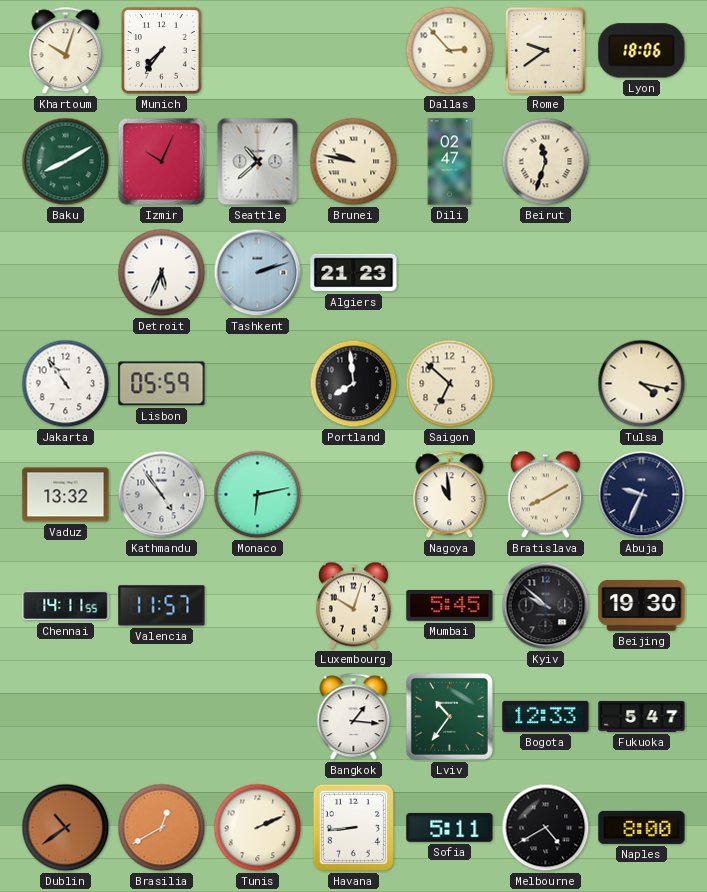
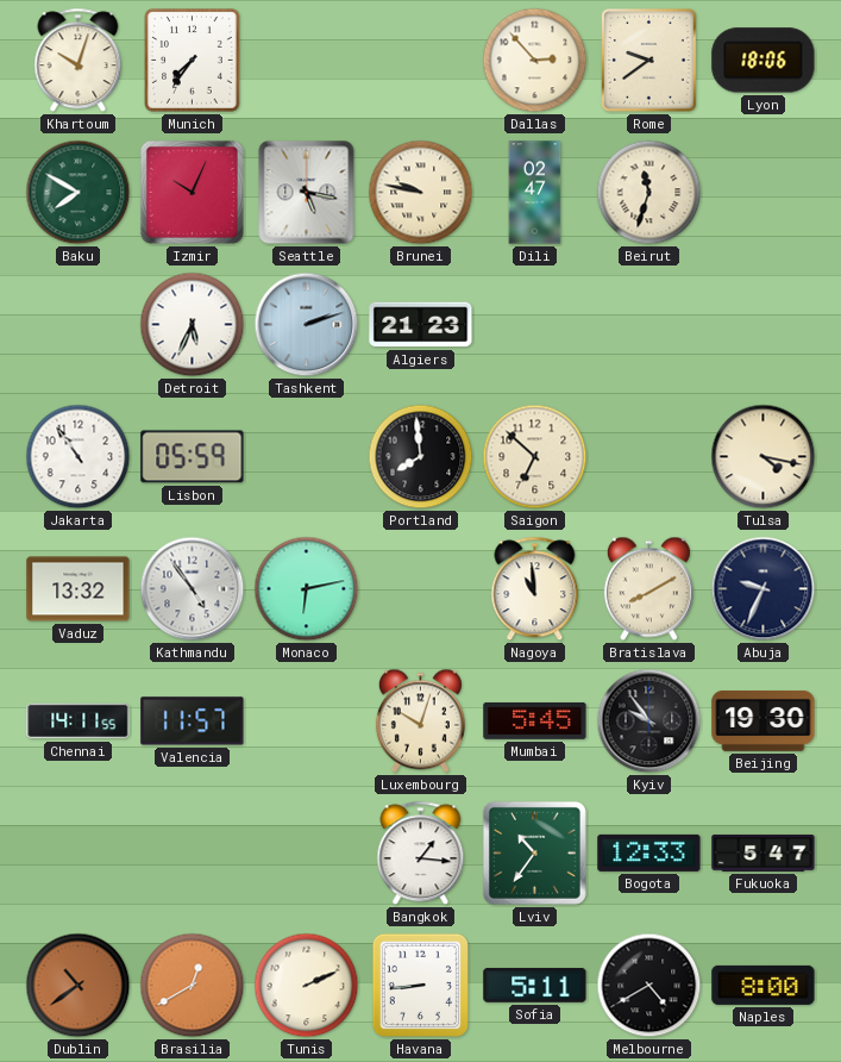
Baku: 8:10 -> 7:50 (79, 193)
Seattle: 10:38 -> 5:17 (307, 193)
Kyiv: 9:52 -> 9:54 (649, 721)
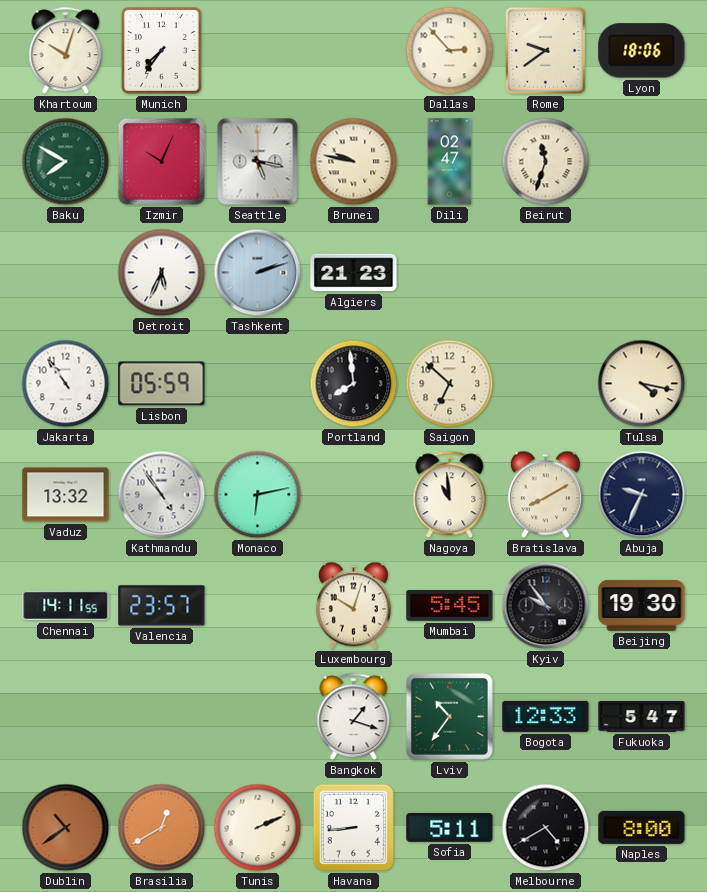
Valencia: 11:57 -> 23:57 (162, 606)
Bangkok: 1:16 -> 1:18 (354, 717)
